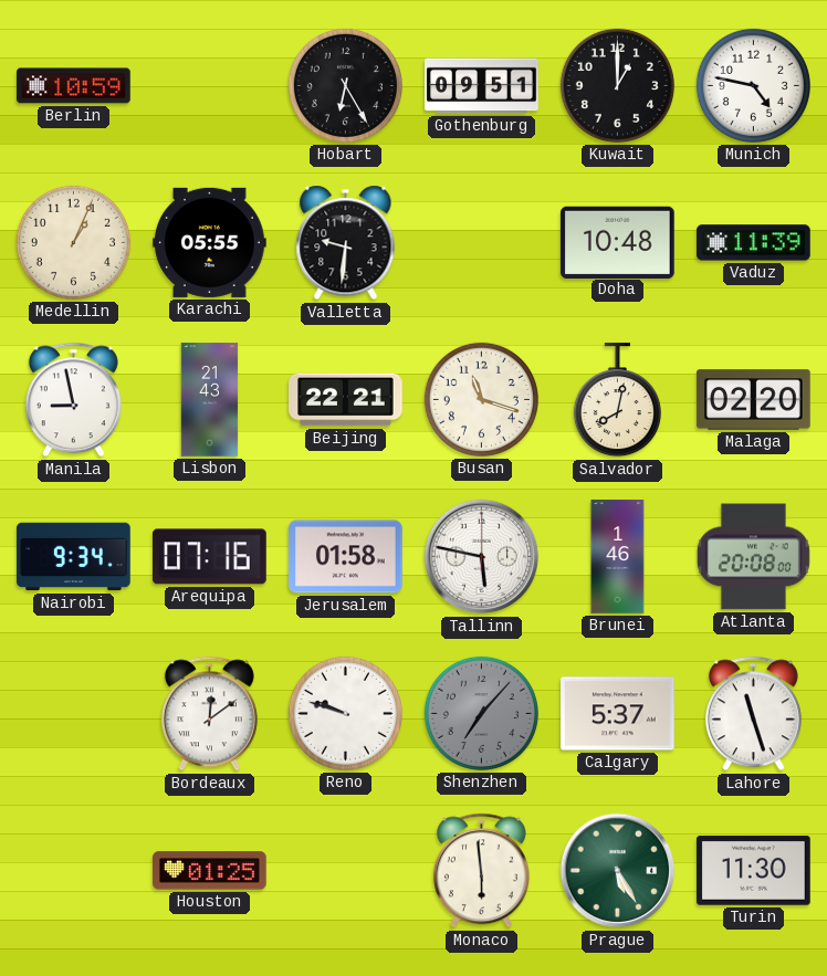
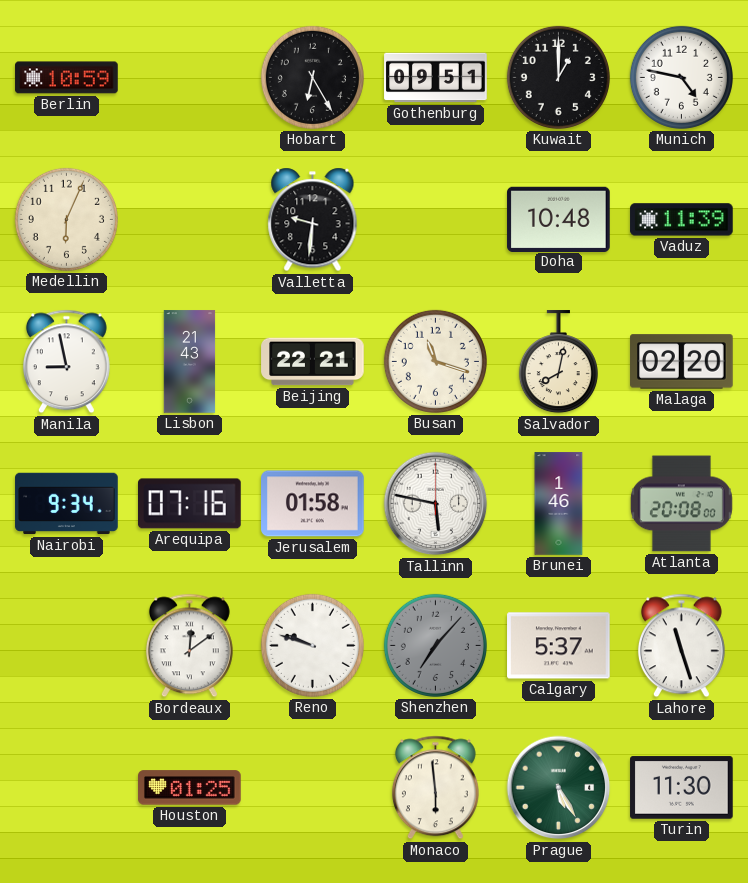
Medellin: 1:04 -> 6:04 (66, 219)
Karachi: 05:55 -> none (210, 242)
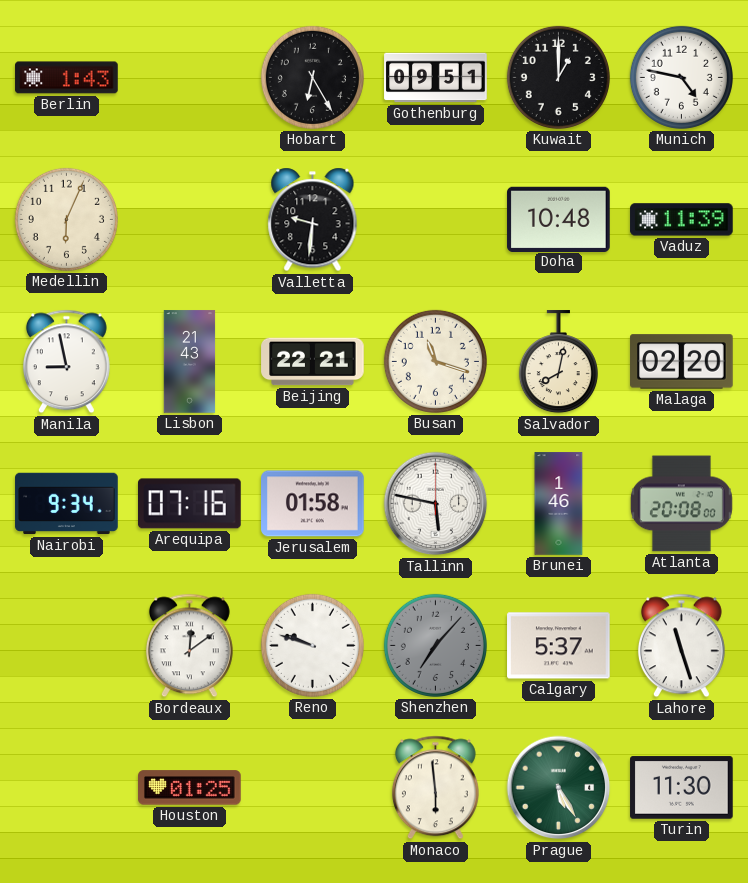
Berlin: 10:59 -> 1:43 (67, 78)
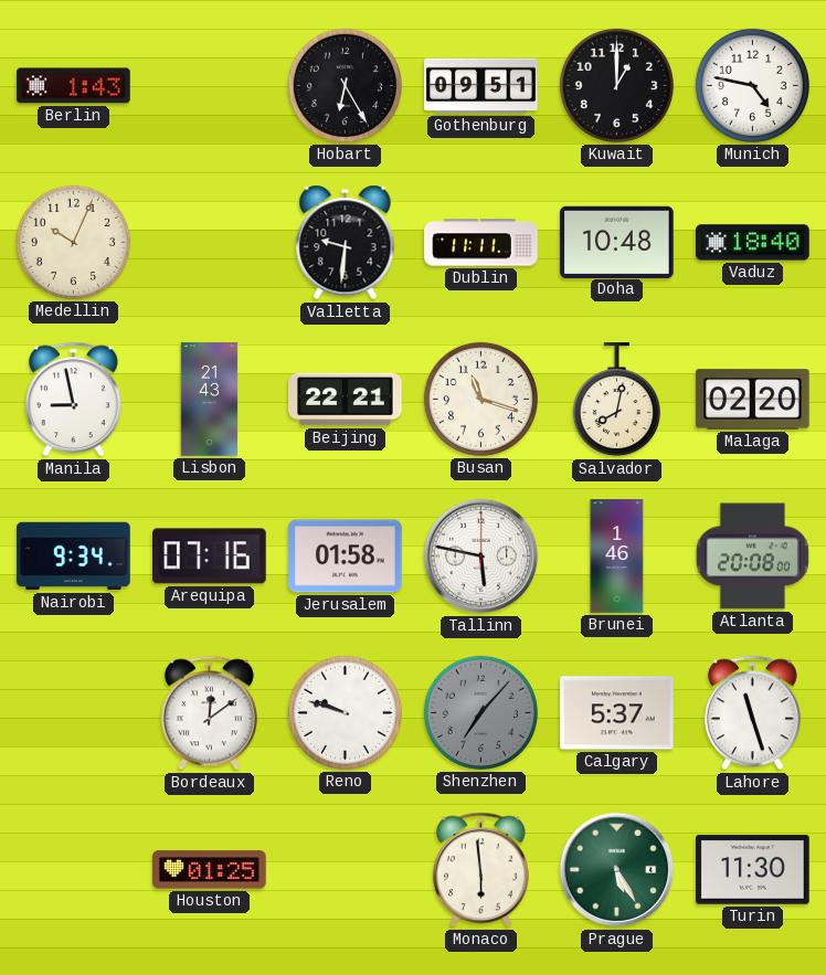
Medellin: 6:04 -> 10:04 (73, 242)
Dublin: none -> 11:11 (481, 243)
Vaduz: 11:39 -> 18:40 (753, 243)
